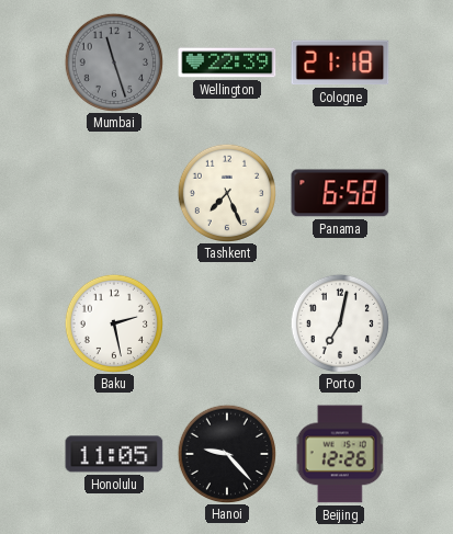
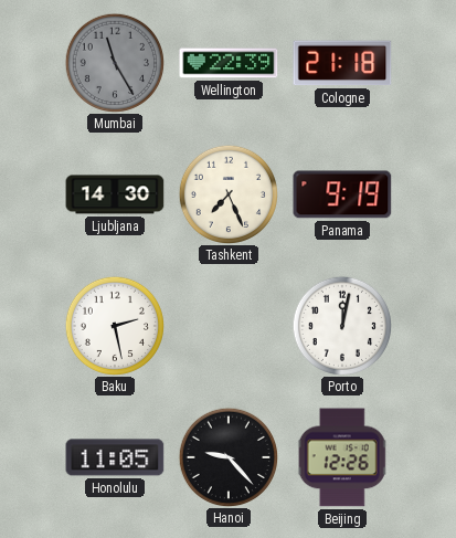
Mumbai: 11:27 -> 11:25 (114, 62)
Ljubljana: none -> 14:30 (115, 194)
Panama: 6:58 -> 9:19 (342, 194)
Porto: 7:02 -> 12:02 (341, 325)
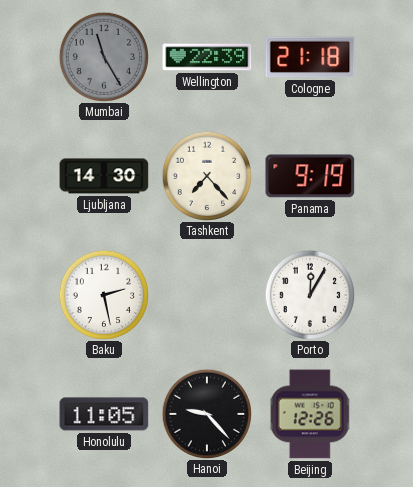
Tashkent: 7:26 -> 7:23 (206, 175)
Porto: 12:02 -> 12:05 (309, 294)
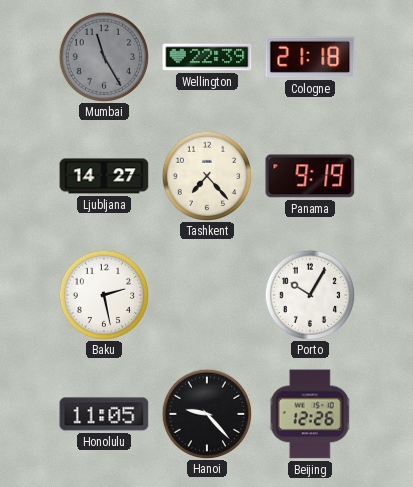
Ljubljana: 14:30 -> 14:27 (104, 176)
Porto: 12:05 -> 10:05 (309, 294)
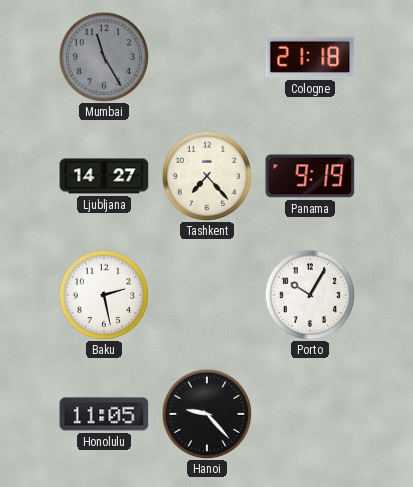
Wellington: 22:39 -> none (207, 57)
Beijing: 12:26 -> none (310, 414)
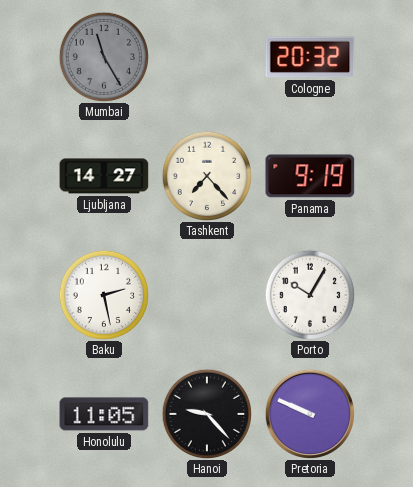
Cologne: 21:18 -> 20:32 (310, 57)
Pretoria: none -> 9:49 (309, 413)
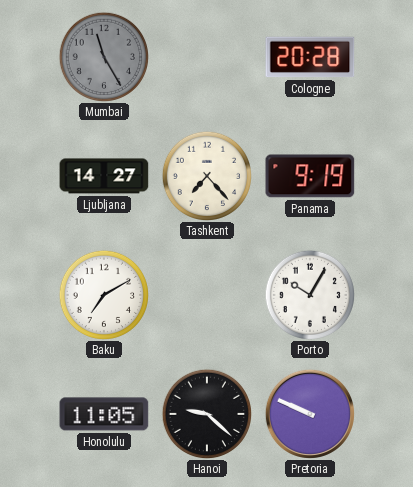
Cologne: 20:32 -> 20:28 (310, 57)
Baku: 2:28 -> 7:10 (103, 294)
Hanoi: 9:23 -> 9:22 (206, 413)
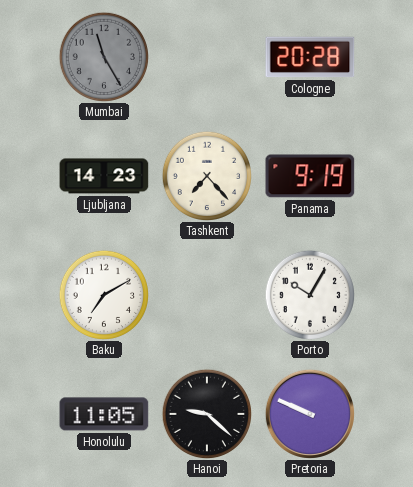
Ljubljana: 14:27 -> 14:23 (104, 176)
